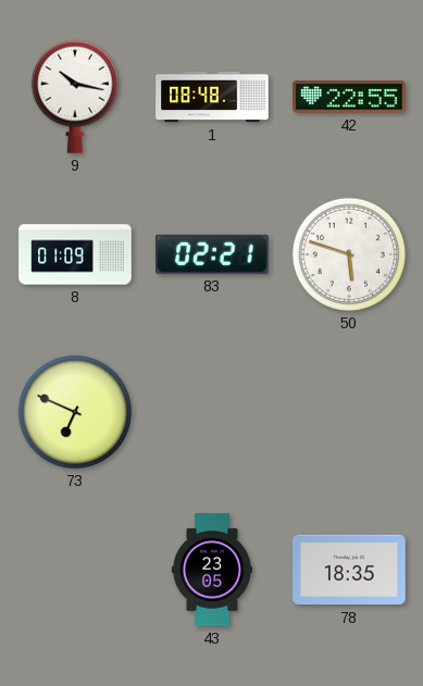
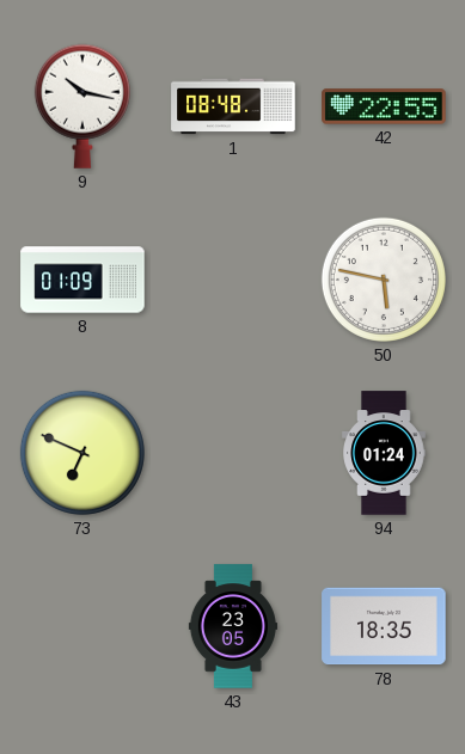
83: 02:21 -> none (212, 254)
50: 5:48 -> 5:47 (384, 280)
94: none -> 01:24 (384, 453)
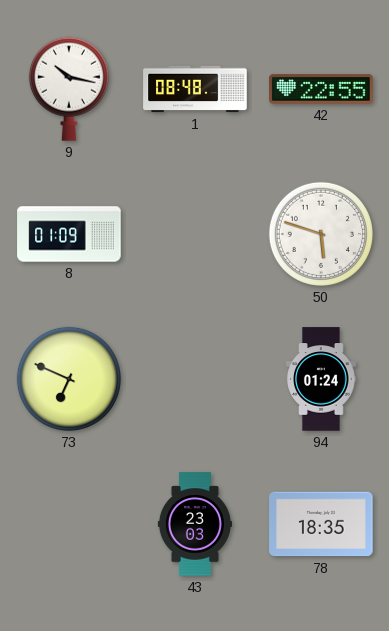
50: 5:47 -> 5:48 (321, 234)
43: 23:05 -> 23:03 (195, 524)
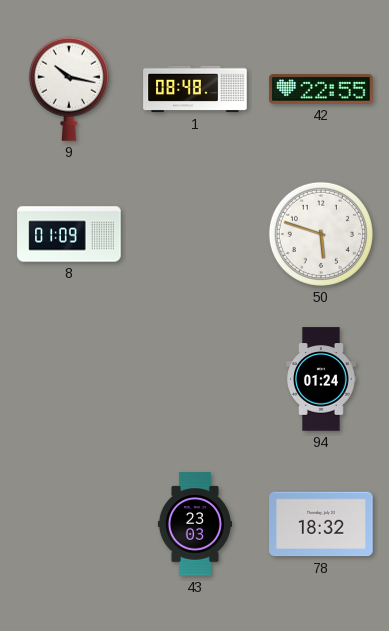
73: 6:49 -> none (69, 379)
78: 18:35 -> 18:32 (321, 524)
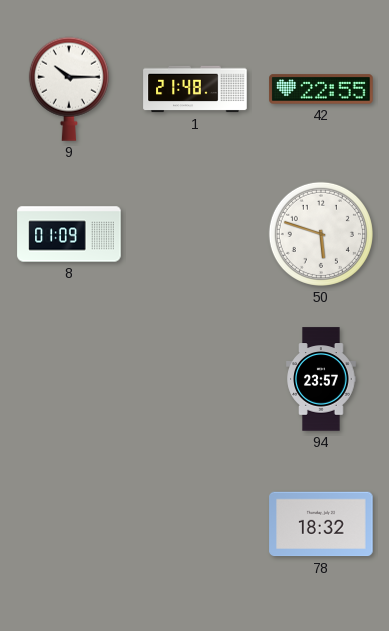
9: 10:17 -> 10:15 (69, 89)
1: 08:48 -> 21:48 (195, 89)
94: 01:24 -> 23:57 (321, 379)
43: 23:03 -> none (195, 524)
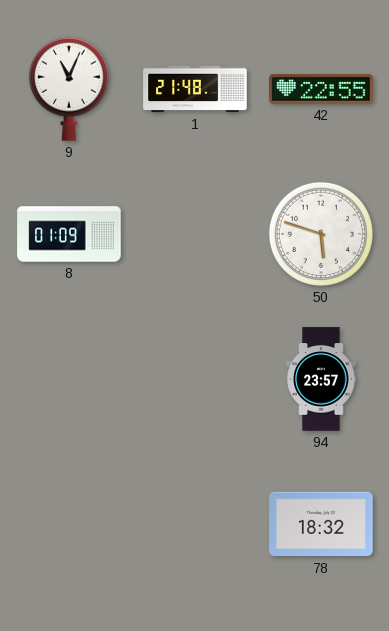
9: 10:15 -> 11:04 (69, 89)
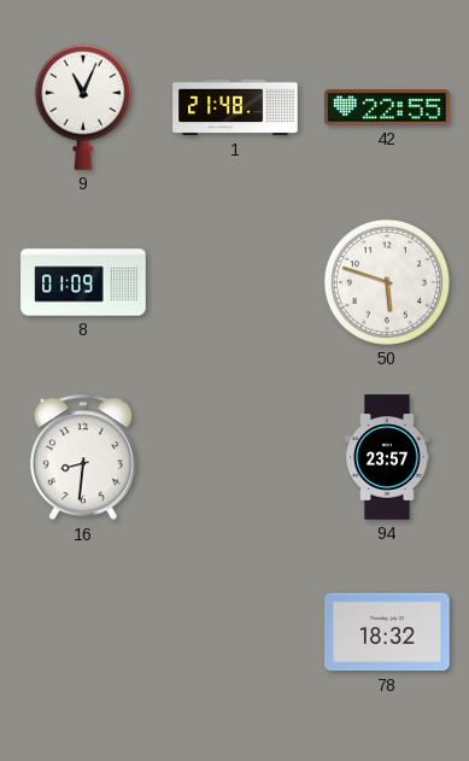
16: none -> 8:31 (83, 457)
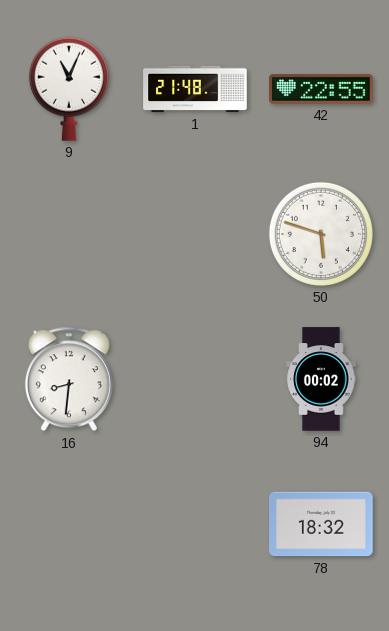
8: 01:09 -> none (83, 282)
94: 23:57 -> 00:02 (321, 379)
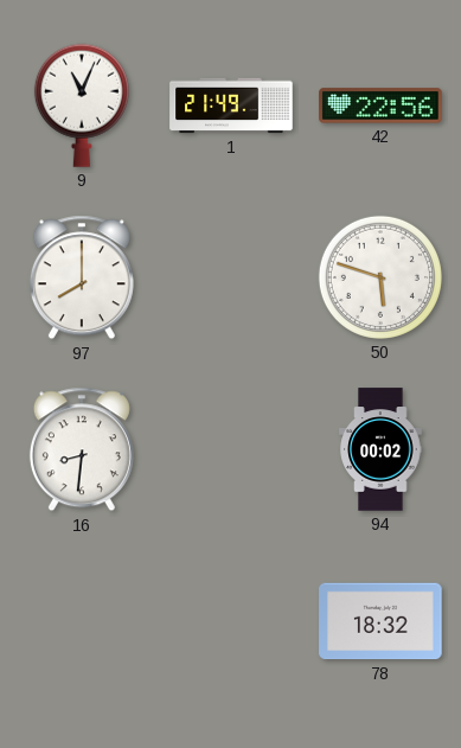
1: 21:48 -> 21:49 (231, 106)
42: 22:55 -> 22:56 (380, 106)
97: none -> 8:00 (82, 277)
